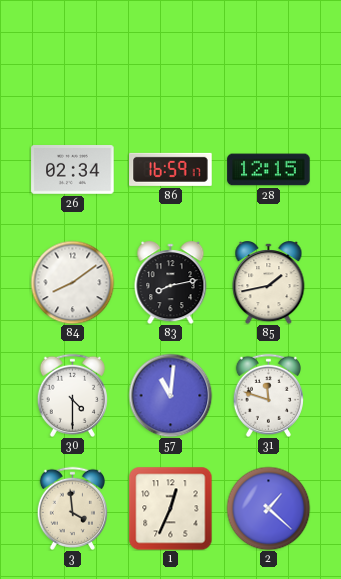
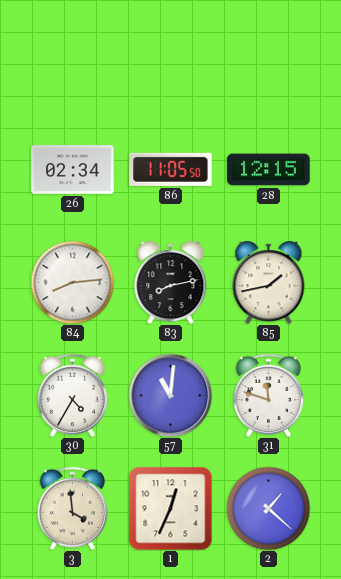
86: 16:59 -> 11:05 (171, 169)
84: 8:09 -> 8:14 (72, 282)
30: 4:30 -> 4:35 (72, 395)
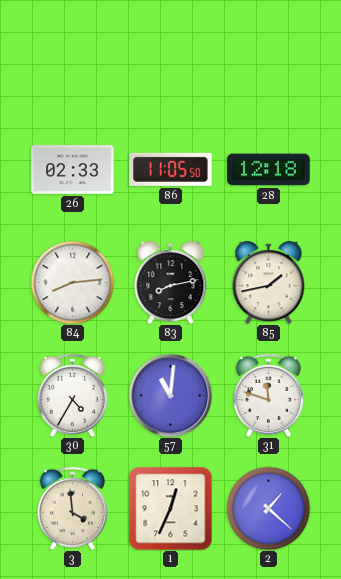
26: 02:34 -> 02:33 (73, 170)
28: 12:15 -> 12:18 (269, 170)
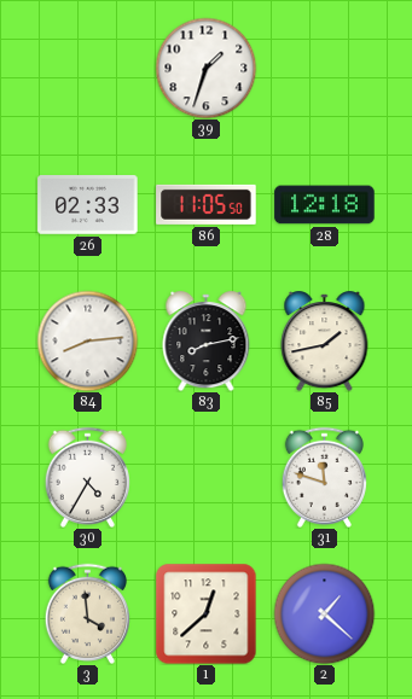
39: none -> 1:33 (205, 68)
57: 11:01 -> none (170, 395)
1: 12:34 -> 12:38 (205, 613)
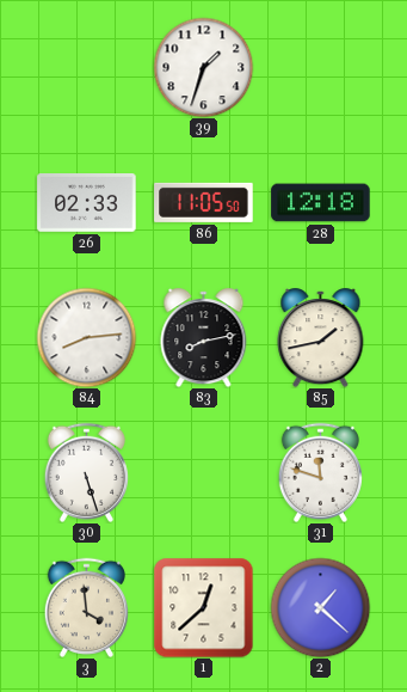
30: 4:35 -> 5:27 (86, 472)
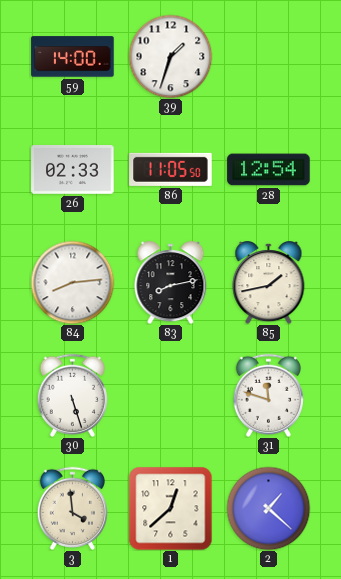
59: none -> 14:00 (73, 57)
28: 12:18 -> 12:54 (269, 170)
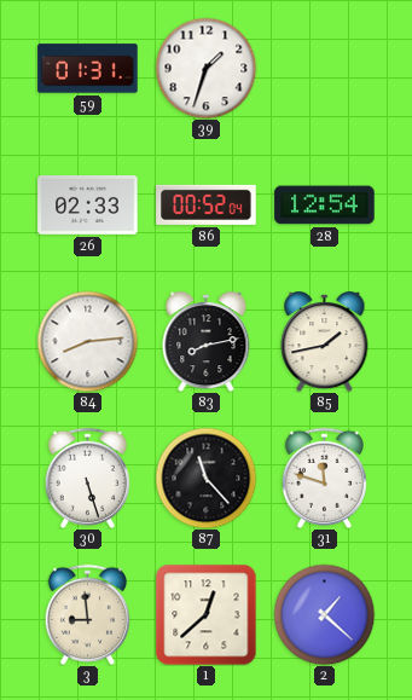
59: 14:00 -> 01:31 (88, 69)
86: 11:05 -> 00:52 (207, 204)
87: none -> 11:23 (205, 478)
3: 3:59 -> 8:59 (87, 614)
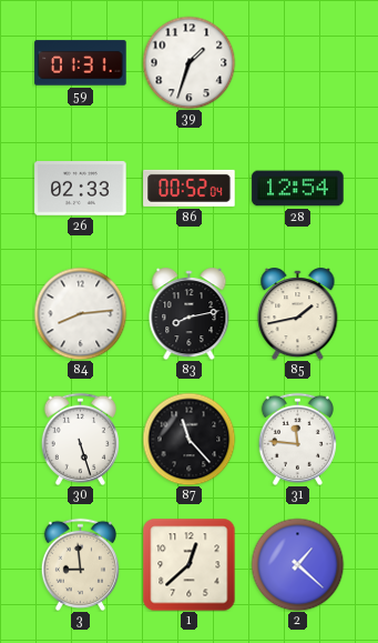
31: 11:48 -> 11:46 (297, 439)
